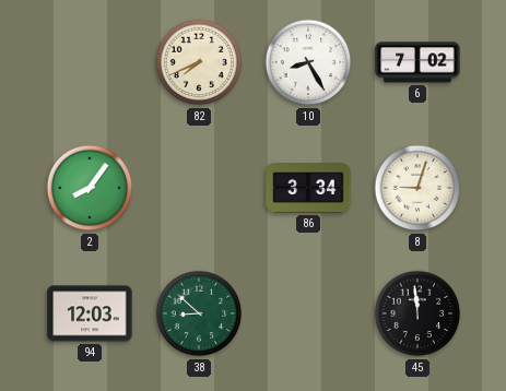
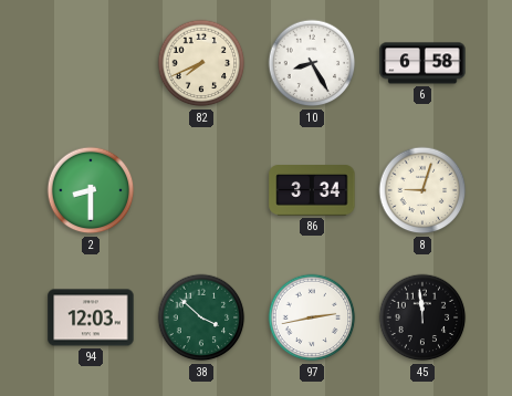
6: 7:02 -> 6:58 (422, 63)
2: 8:06 -> 8:30 (91, 190)
38: 8:52 -> 3:52 (201, 317)
97: none -> 2:43 (312, 317)
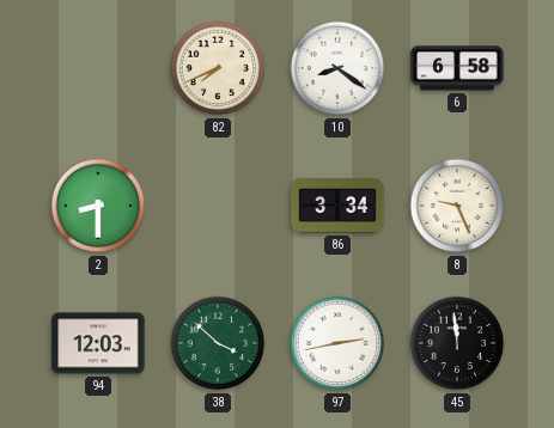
10: 8:25 -> 8:21 (337, 68)
8: 9:03 -> 9:26 (457, 206)
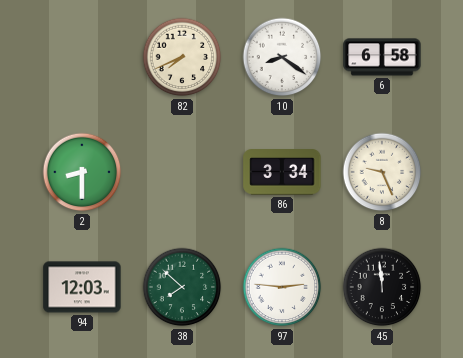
38: 3:52 -> 7:52 (182, 287)
97: 2:43 -> 2:46 (282, 287)
